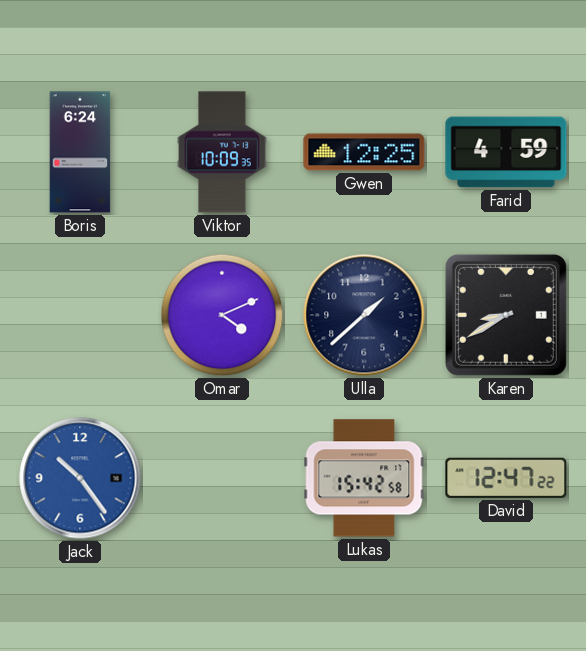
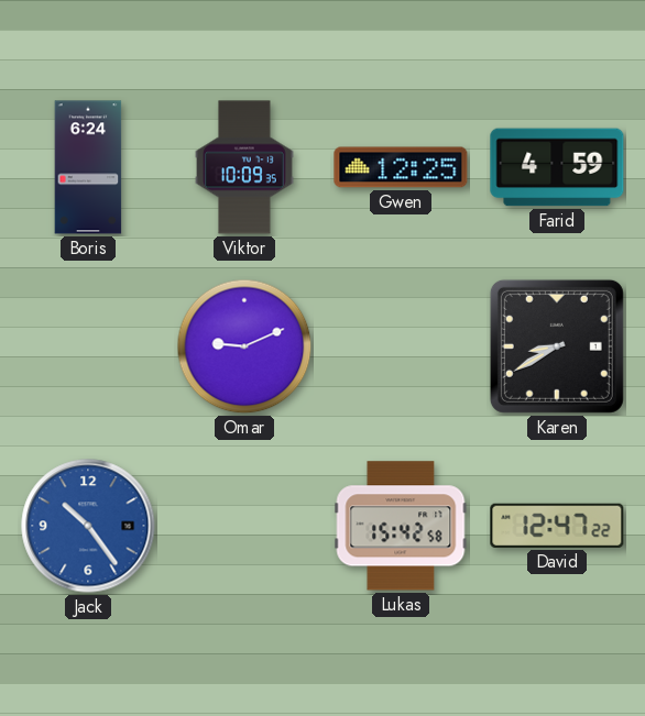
Omar: 4:11 -> 9:11 (244, 346)
Ulla: 1:38 -> none (364, 315)
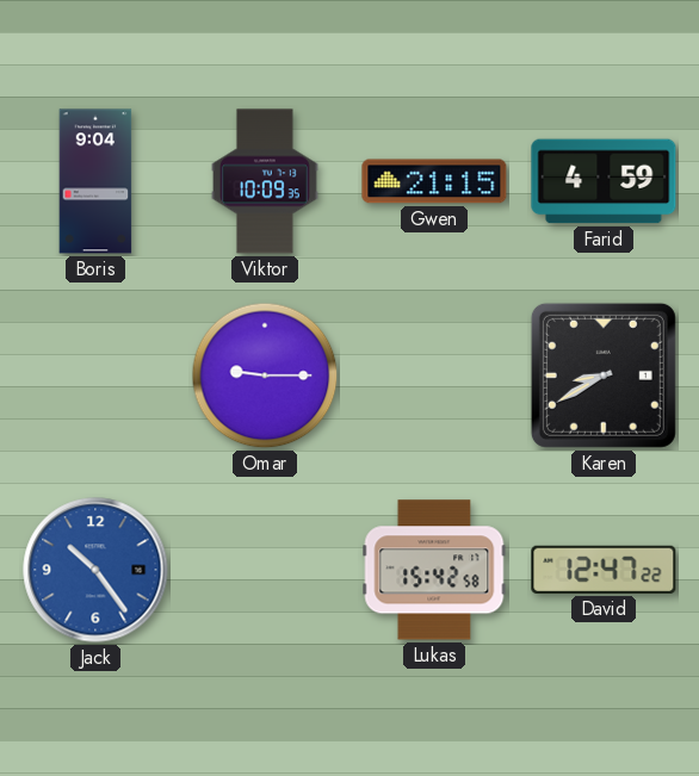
Boris: 6:24 -> 9:04 (95, 181)
Gwen: 12:25 -> 21:15 (434, 181)
Omar: 9:11 -> 9:15 (265, 375)
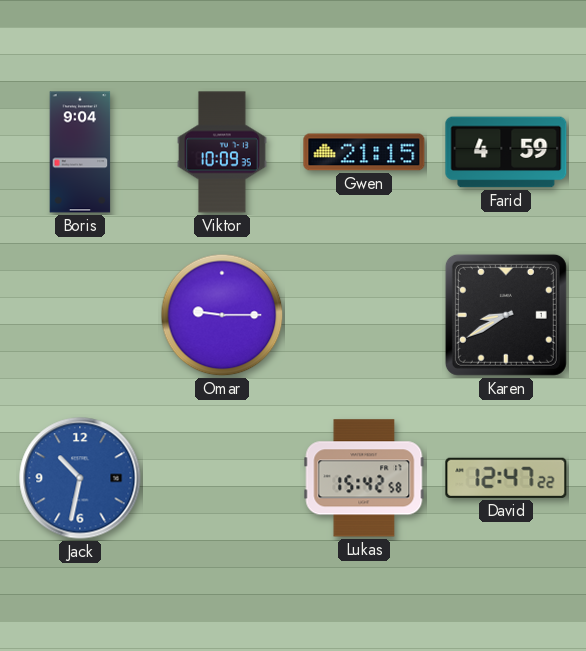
Jack: 10:24 -> 10:32 (80, 478)
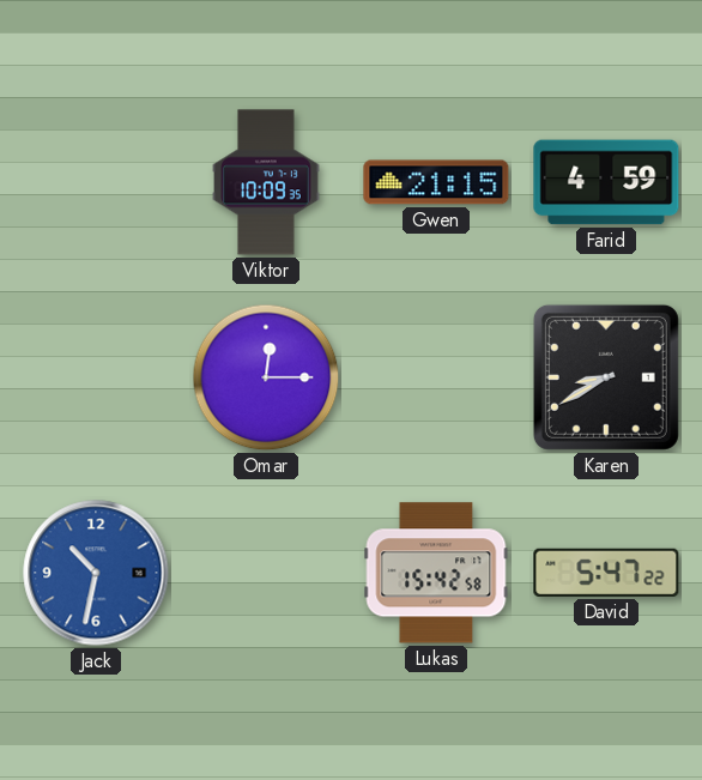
Boris: 9:04 -> none (80, 152)
Omar: 9:15 -> 12:15 (266, 377)
David: 12:47 -> 5:47 (606, 573)
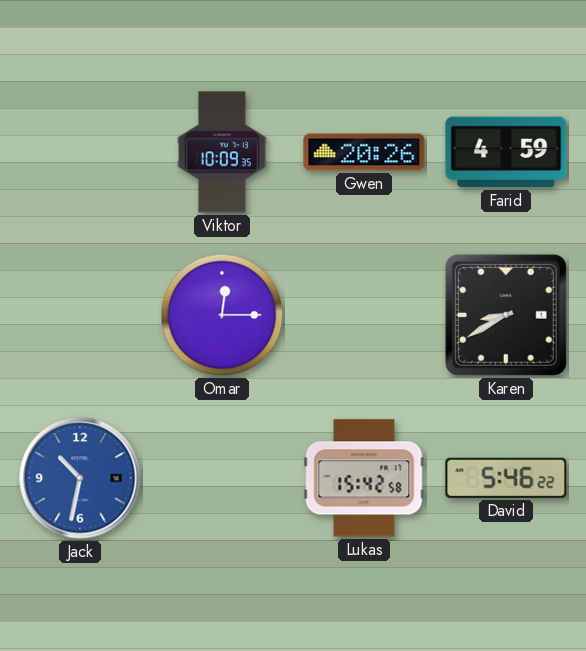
Gwen: 21:15 -> 20:26 (364, 152)
David: 5:47 -> 5:46 (506, 478)
